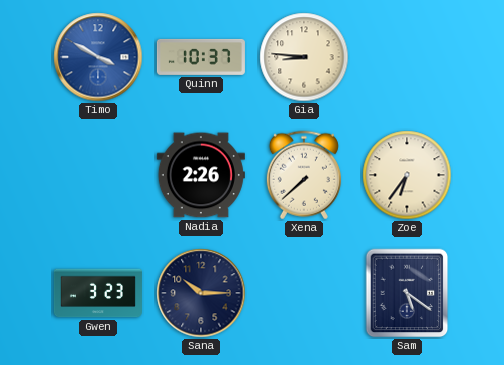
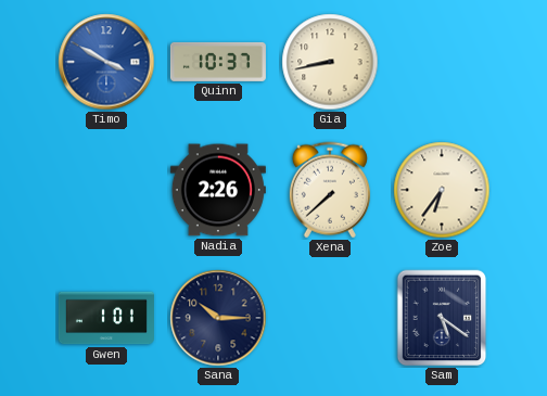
Gia: 8:46 -> 8:43 (330, 62)
Gwen: 3:23 -> 1:01 (106, 318)
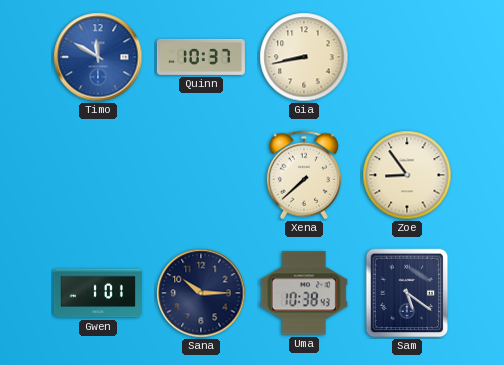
Timo: 3:50 -> 11:50 (98, 57)
Nadia: 2:26 -> none (218, 190)
Zoe: 6:36 -> 8:54 (407, 175)
Uma: none -> 10:38 (304, 293)
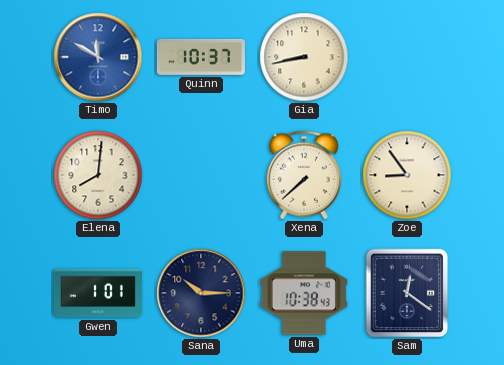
Elena: none -> 8:01 (98, 175)
Sam: 5:21 -> 12:21 (407, 293)
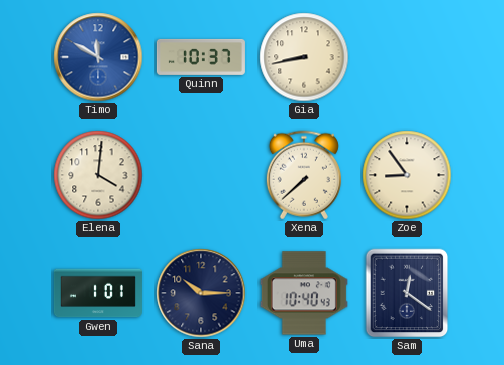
Elena: 8:01 -> 4:01 (98, 175)
Uma: 10:38 -> 10:40 (304, 293)
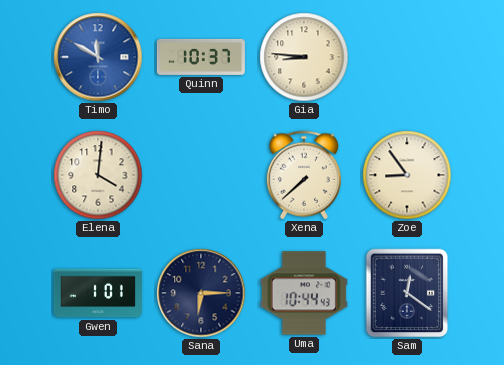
Gia: 8:43 -> 8:46 (304, 57)
Sana: 10:15 -> 6:15 (201, 293)
Uma: 10:40 -> 10:44 (304, 293)
